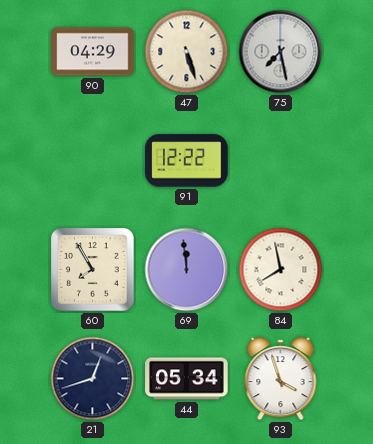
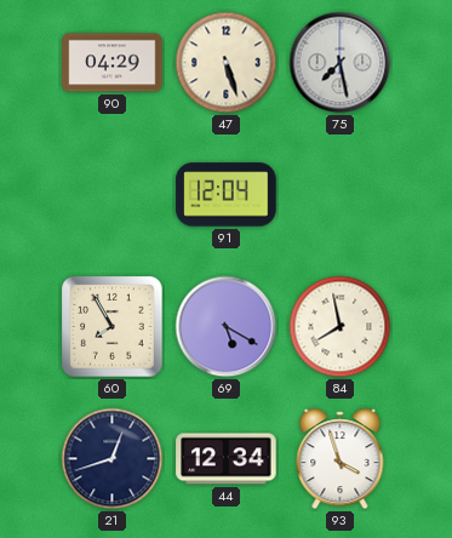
91: 12:22 -> 12:04 (227, 195)
69: 11:59 -> 5:20 (227, 327)
44: 05:34 -> 12:34 (227, 459)
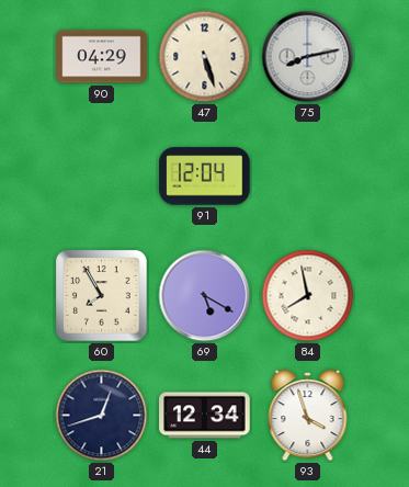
75: 7:28 -> 8:13 (308, 57)
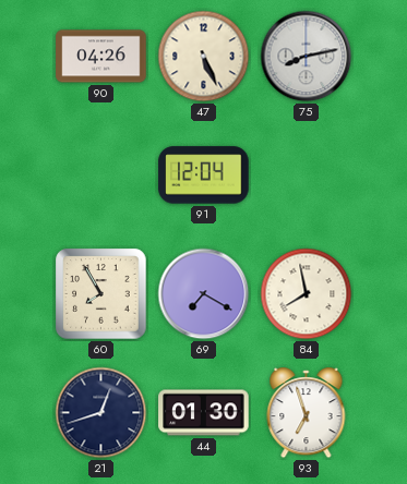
90: 04:29 -> 04:26 (101, 57)
47: 5:27 -> 5:26 (204, 57)
69: 5:20 -> 7:20 (204, 294)
44: 12:34 -> 01:30 (204, 413)
93: 3:57 -> 6:57 (307, 413)
